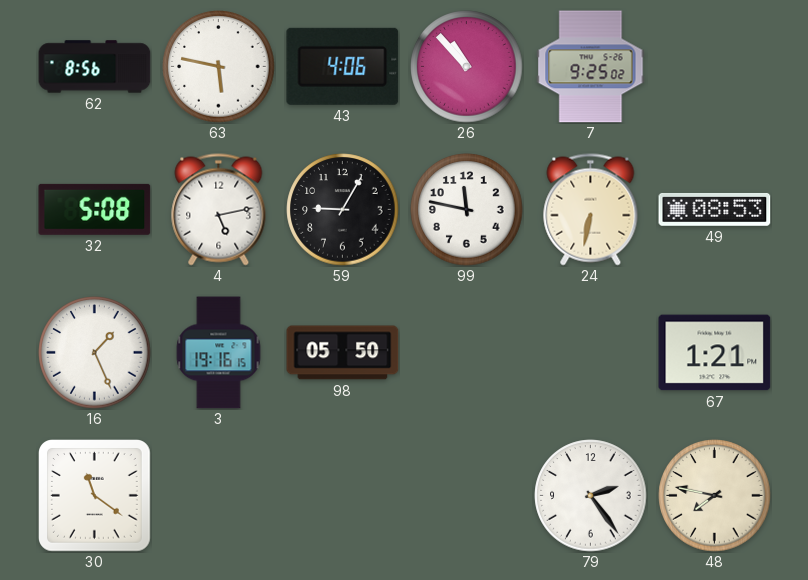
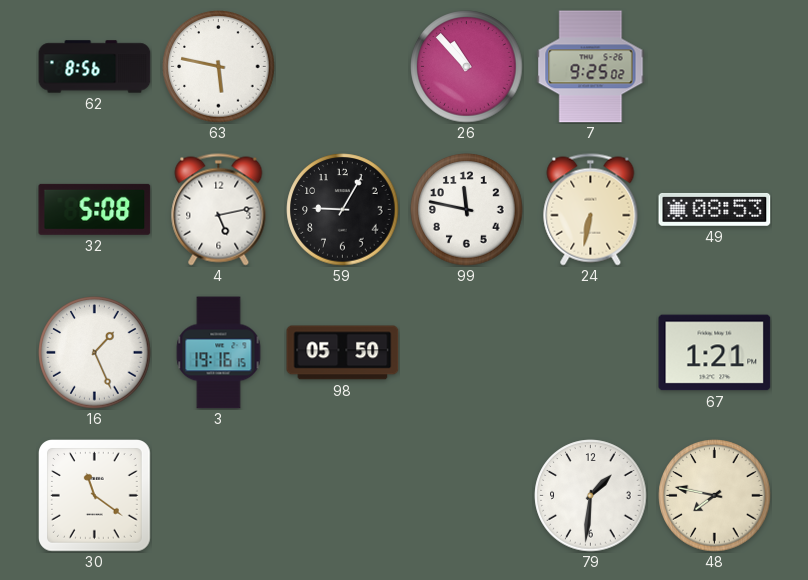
43: 4:06 -> none (343, 66)
79: 2:24 -> 1:31 (591, 496)
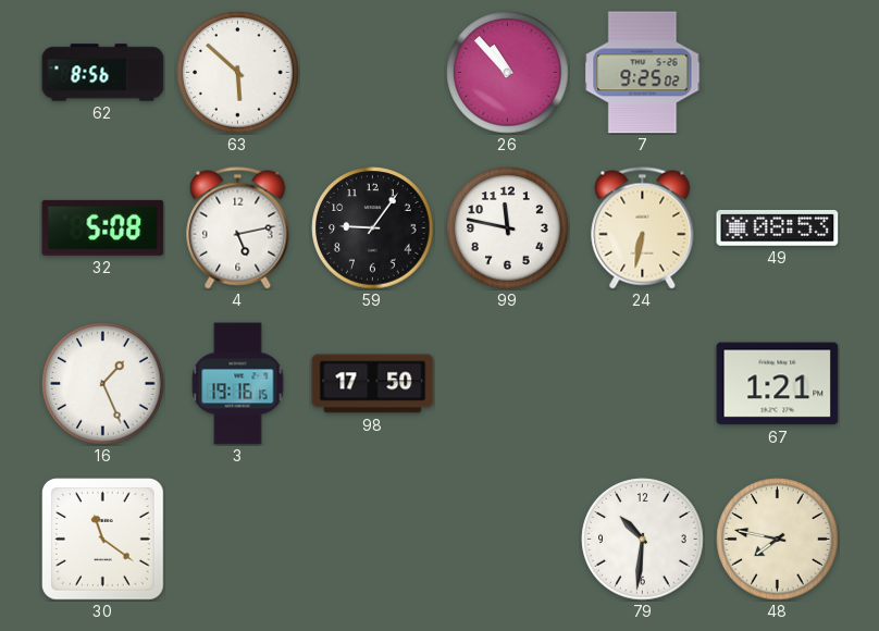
63: 5:47 -> 5:52 (238, 73)
59: 9:05 -> 9:06 (373, 228)
98: 05:50 -> 17:50 (373, 384)
79: 1:31 -> 10:31 (643, 540)
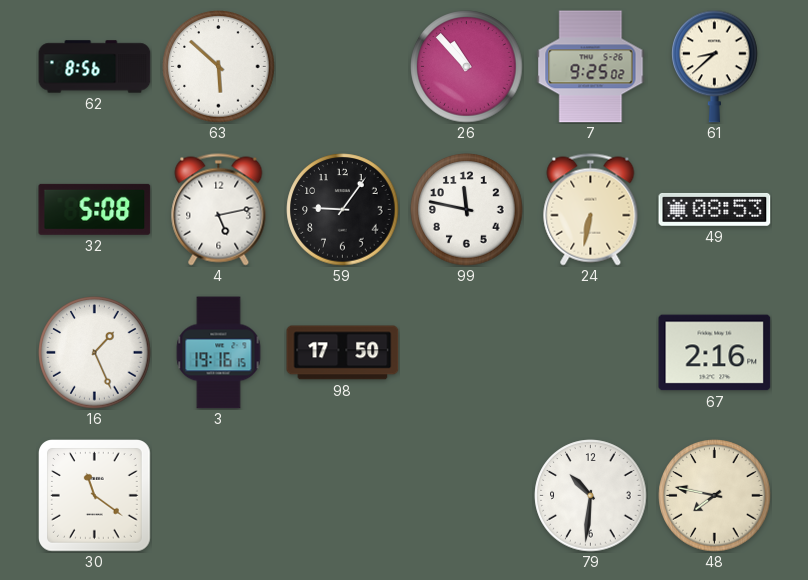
61: none -> 8:38 (715, 66)
67: 1:21 -> 2:16 (715, 353)
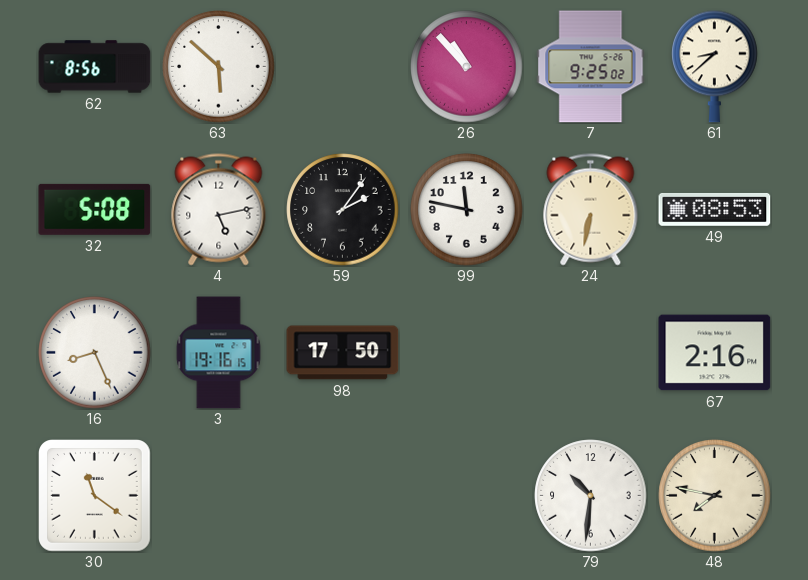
59: 9:06 -> 2:06 (343, 210)
16: 1:26 -> 8:26 (95, 353)
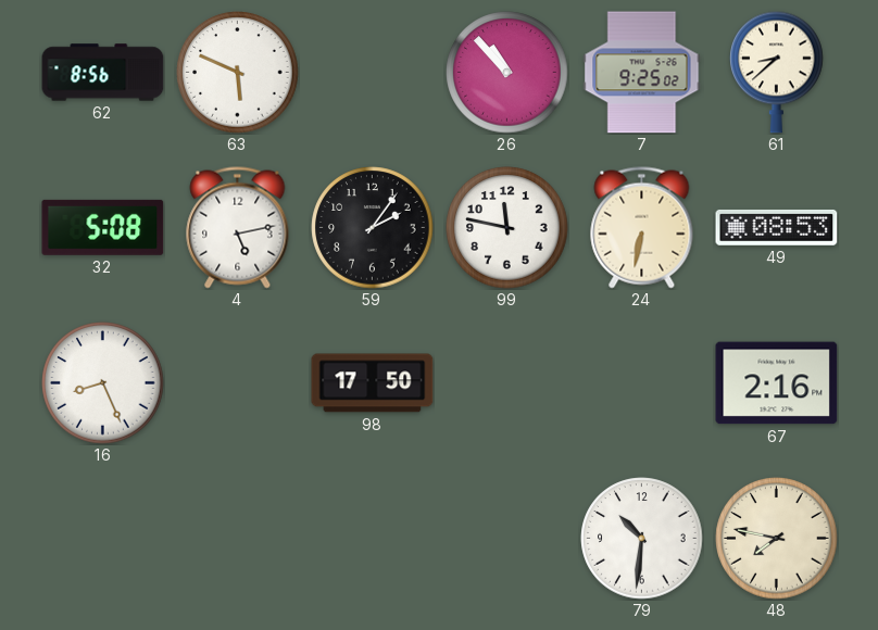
63: 5:52 -> 5:49 (238, 73)
3: 19:16 -> none (219, 353)
30: 11:21 -> none (95, 496)
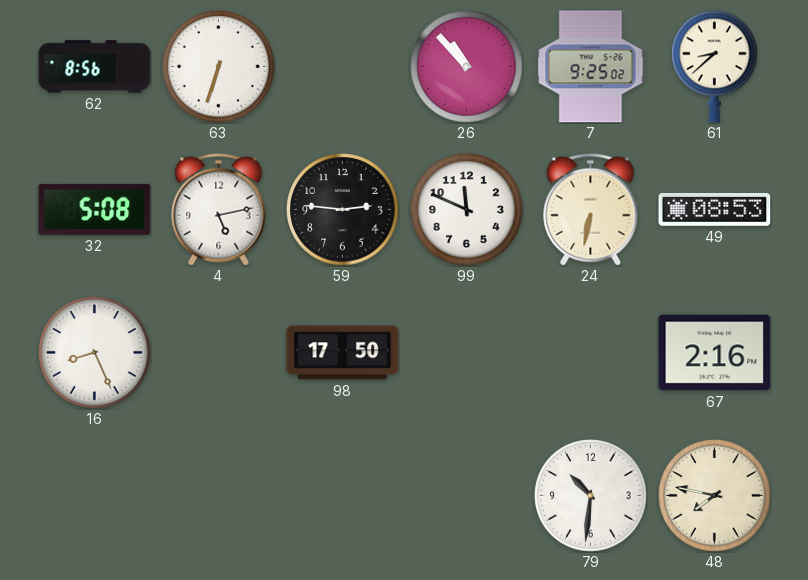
63: 5:49 -> 6:33 (219, 67)
59: 2:06 -> 2:46 (343, 210)
99: 11:47 -> 11:49 (467, 210)
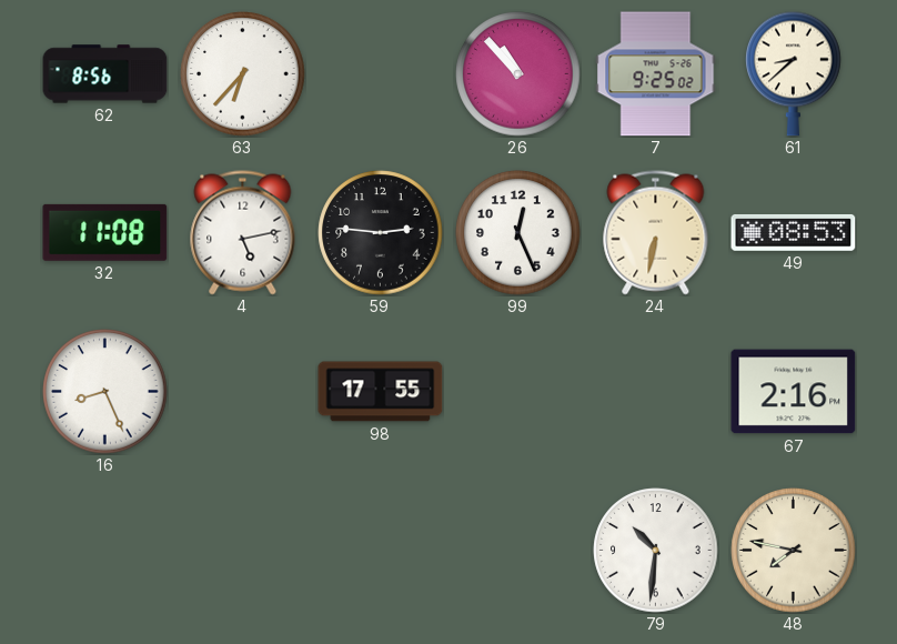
63: 6:33 -> 6:37 (243, 74)
32: 5:08 -> 11:08 (105, 232)
99: 11:49 -> 12:26 (518, 233)
98: 17:50 -> 17:55 (381, 392)
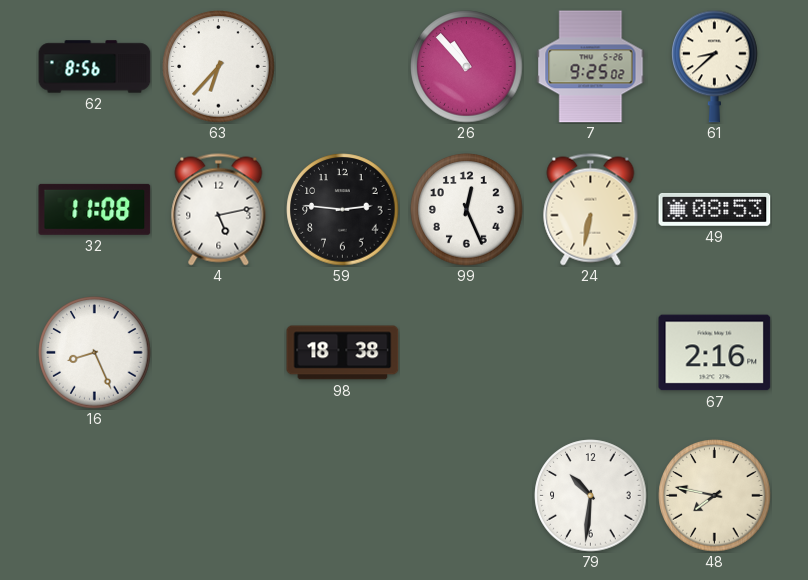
98: 17:55 -> 18:38 (343, 353)
